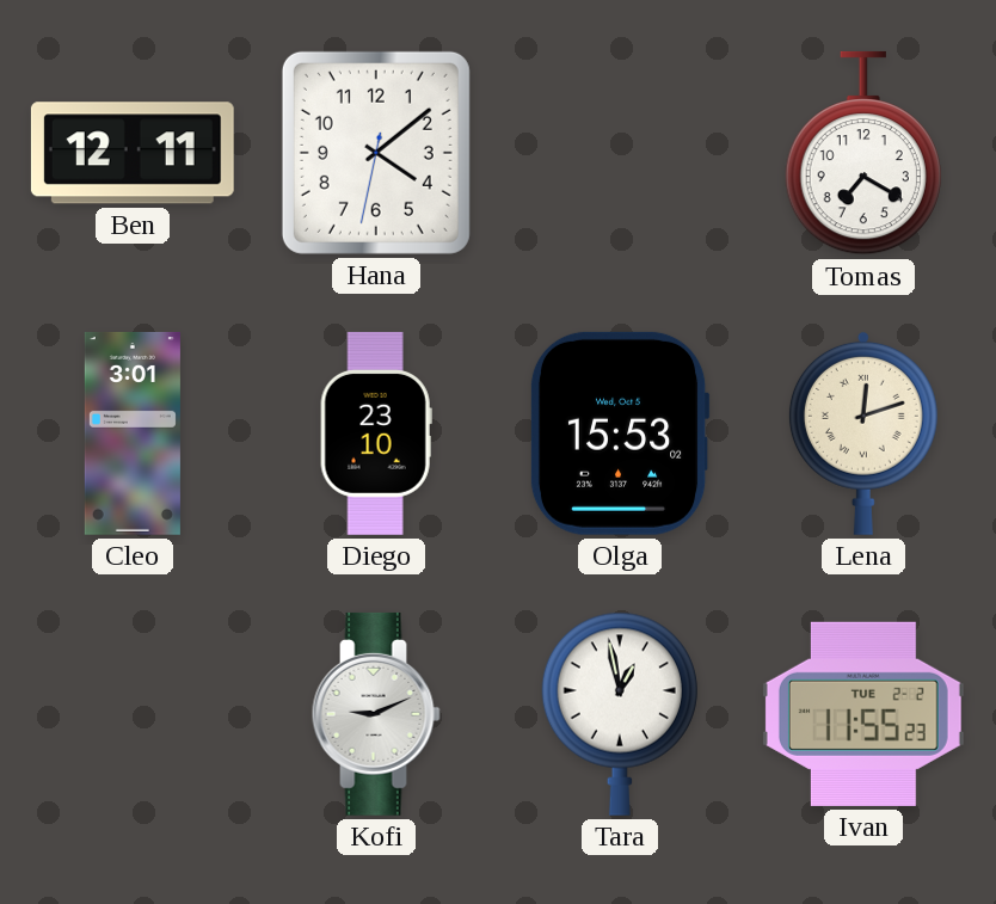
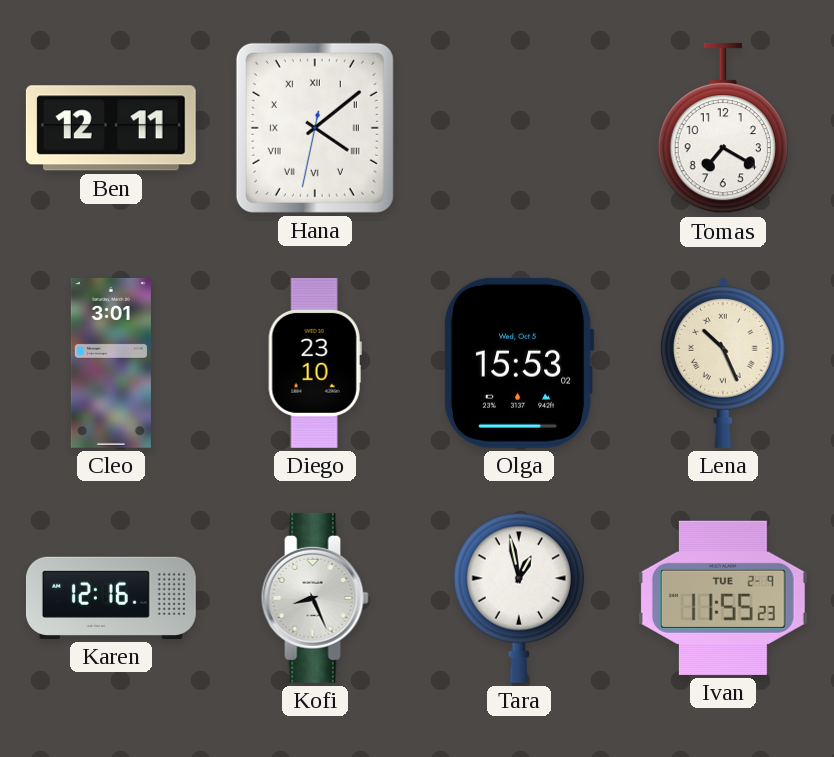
Hana numerals: Arabic -> Roman (315, 128)
Lena: 12:12 -> 10:26 (723, 363)
Karen: none -> 12:16 (111, 598)
Kofi: 9:11 -> 8:26 (315, 598)
Ivan date: TUE 2-2 -> TUE 2-9 (723, 598)
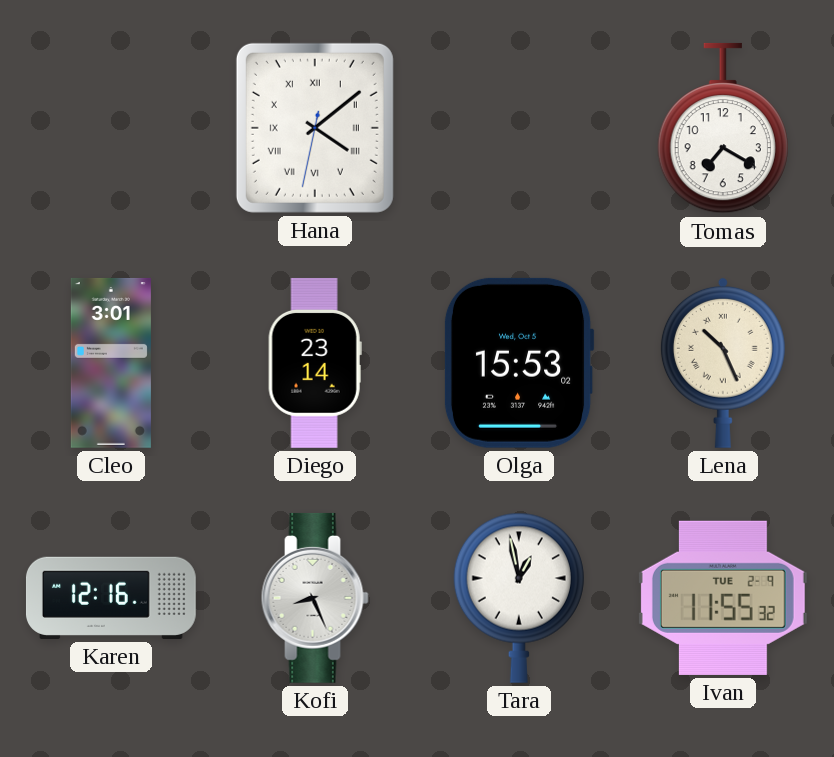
Ben: 12:11 -> none (111, 128)
Diego: 23:10 -> 23:14 (315, 363)
Ivan: 11:55:23 -> 11:55:32 (723, 598)
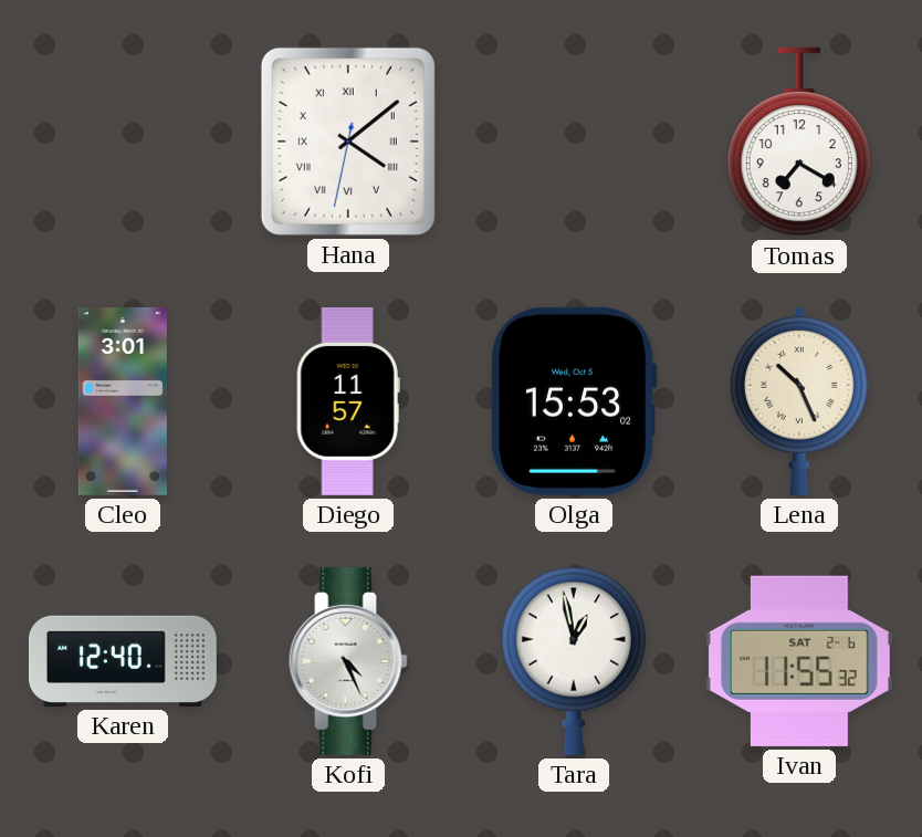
Diego: 23:14 -> 11:57 (348, 401)
Karen: 12:16 -> 12:40 (123, 661)
Kofi: 8:26 -> 4:26 (348, 661)
Ivan date: TUE 2-9 -> SAT 2-6 (799, 661)
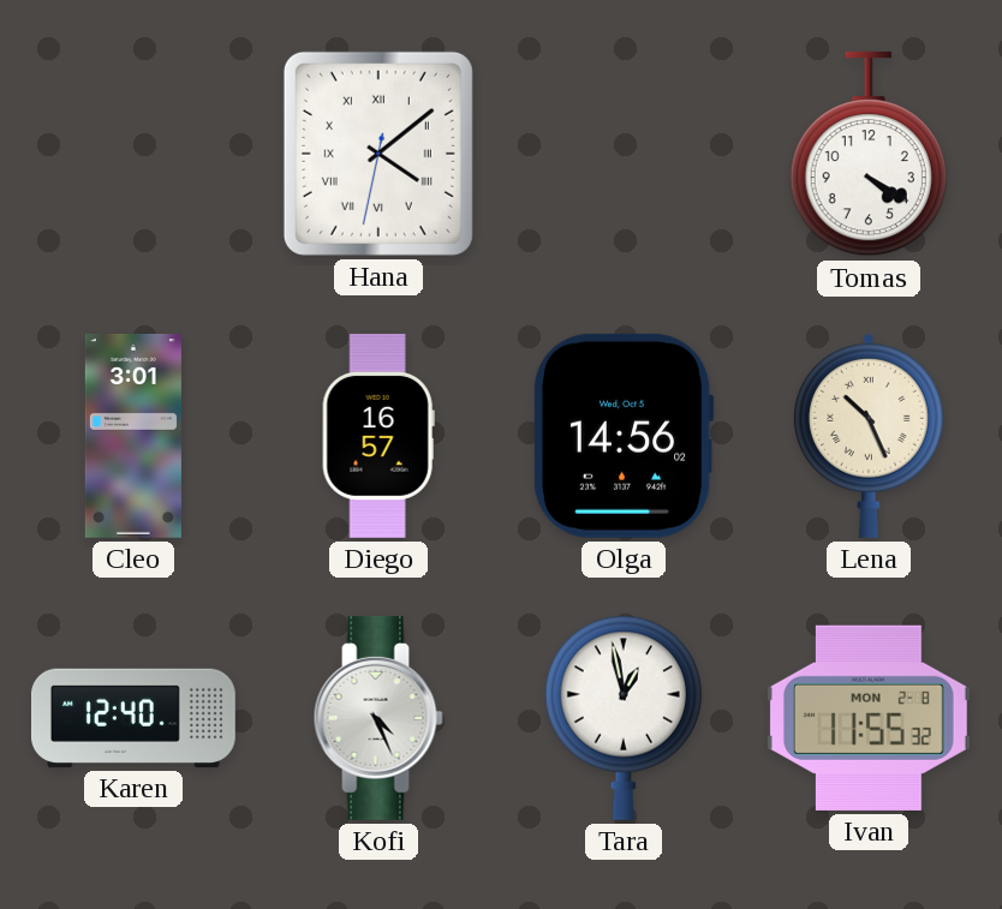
Tomas: 7:20 -> 4:20 (869, 154)
Diego: 11:57 -> 16:57 (378, 436)
Olga: 15:53 -> 14:56 (624, 436)
Ivan date: SAT 2-6 -> MON 2-8 (869, 718)
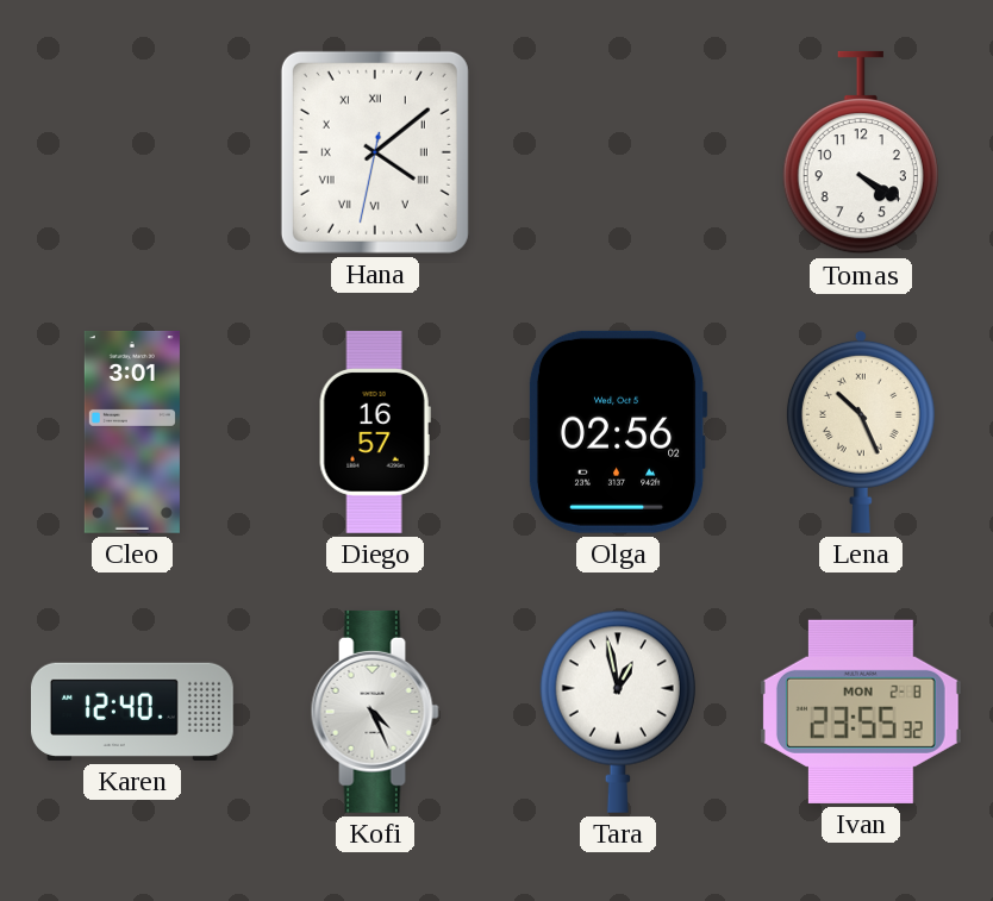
Olga: 14:56 -> 02:56 (618, 432)
Ivan: 11:55 -> 23:55 (861, 712)
